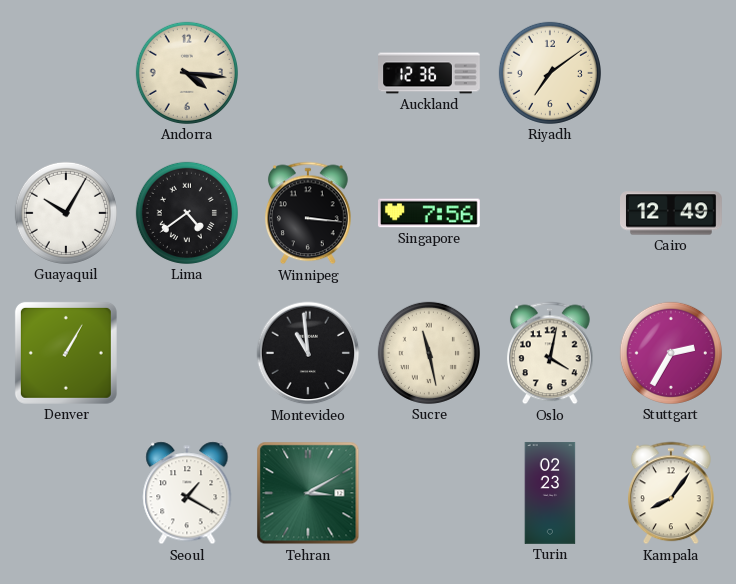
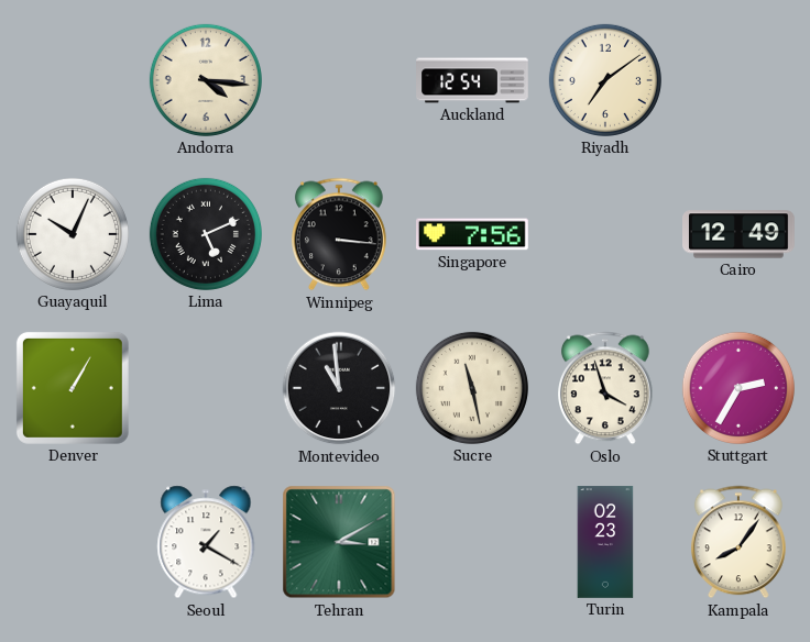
Auckland: 12:36 -> 12:54 (472, 80)
Guayaquil: 10:05 -> 10:04 (73, 234)
Lima: 4:39 -> 5:11 (206, 234)
Oslo: 4:02 -> 3:57 (606, 388)
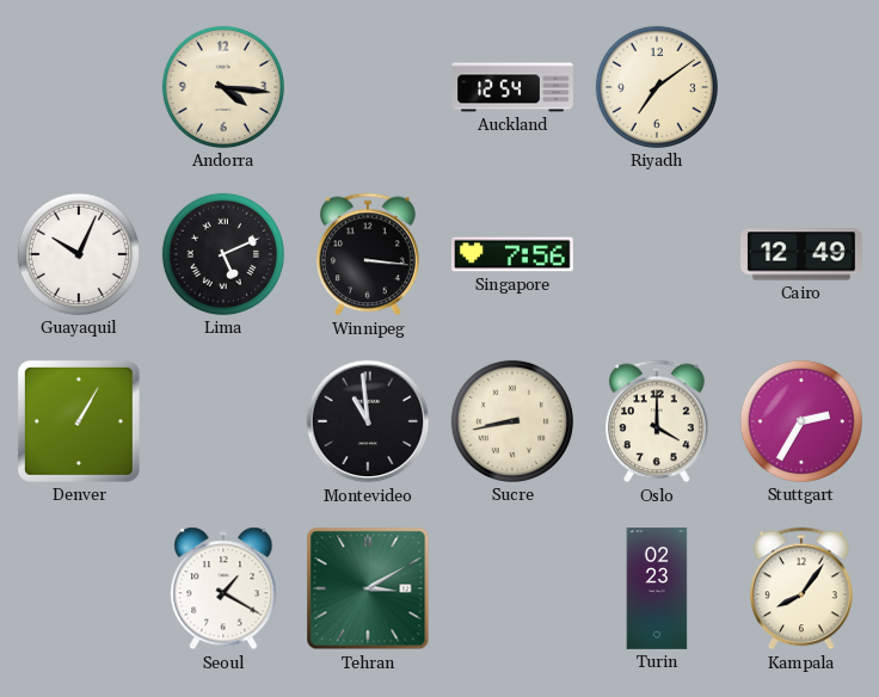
Sucre: 11:28 -> 8:43 (512, 421)
Oslo: 3:57 -> 4:00 (658, 421)
